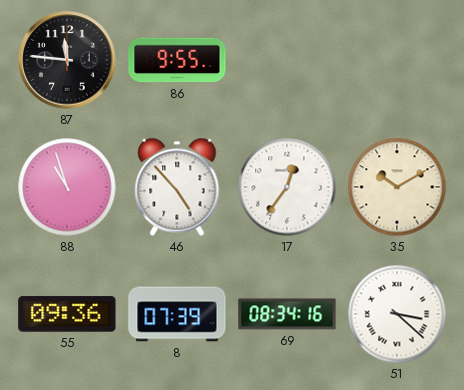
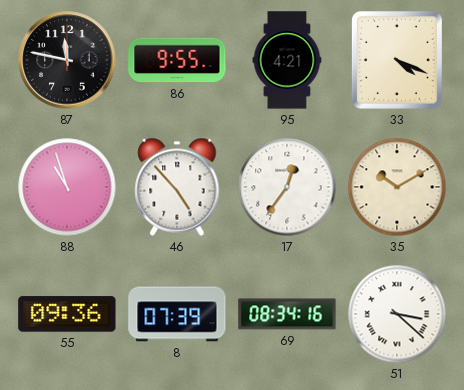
87: 11:46 -> 11:47 (67, 60)
95: none -> 4:21 (287, 60)
33: none -> 4:19 (397, 60)
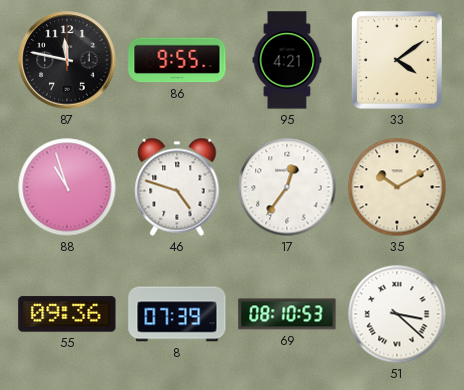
33: 4:19 -> 4:09 (397, 60)
46: 4:53 -> 4:48 (177, 187)
69: 08:34 -> 08:10 (287, 314)
